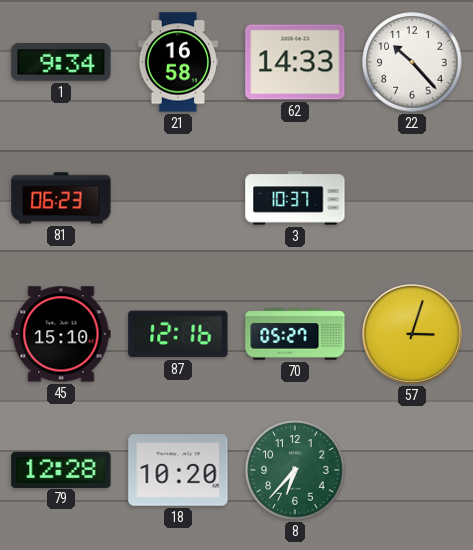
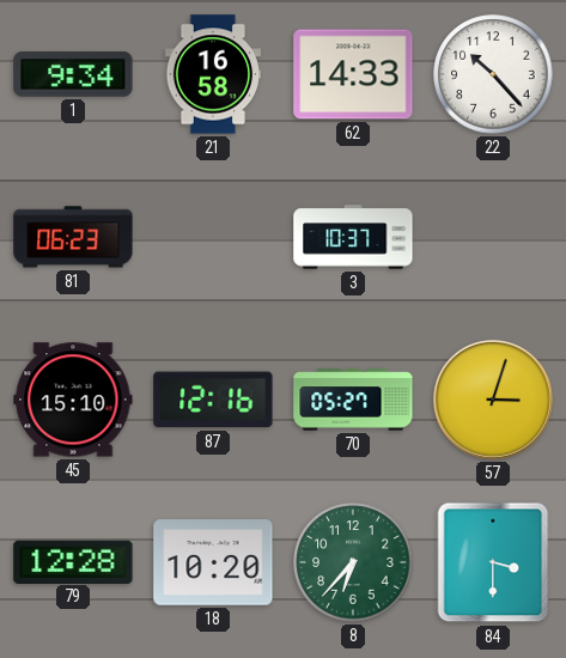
84: none -> 3:30 (493, 562)
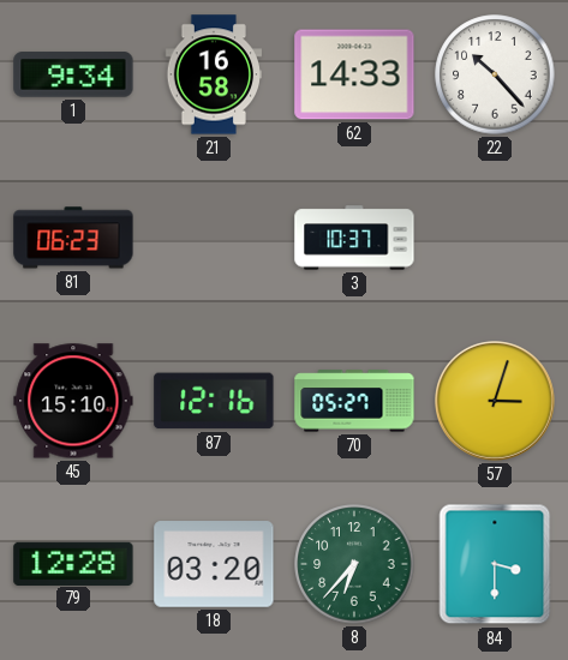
18: 10:20 -> 03:20 (214, 564)
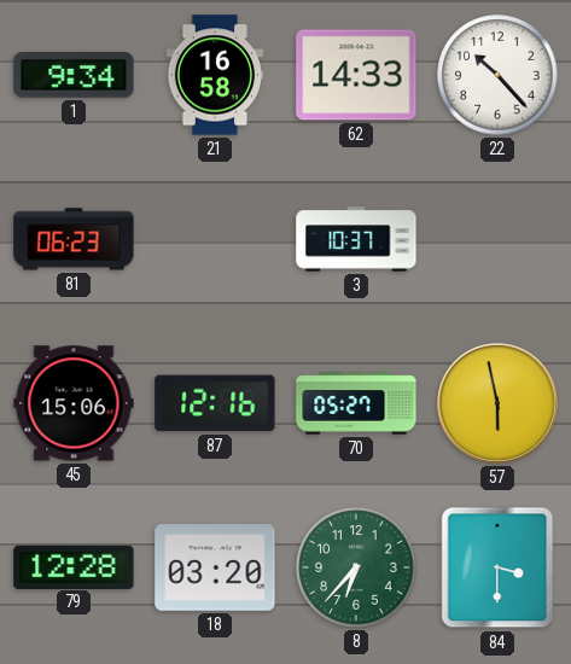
45: 15:10 -> 15:06 (74, 403)
57: 3:03 -> 5:58 (499, 404)
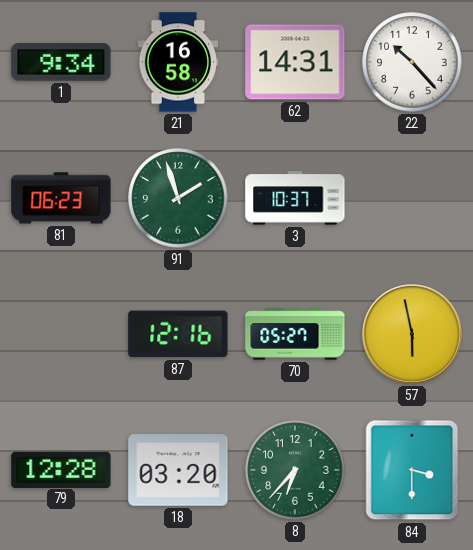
62: 14:33 -> 14:31 (295, 62)
91: none -> 1:57 (178, 198)
45: 15:06 -> none (74, 403)
